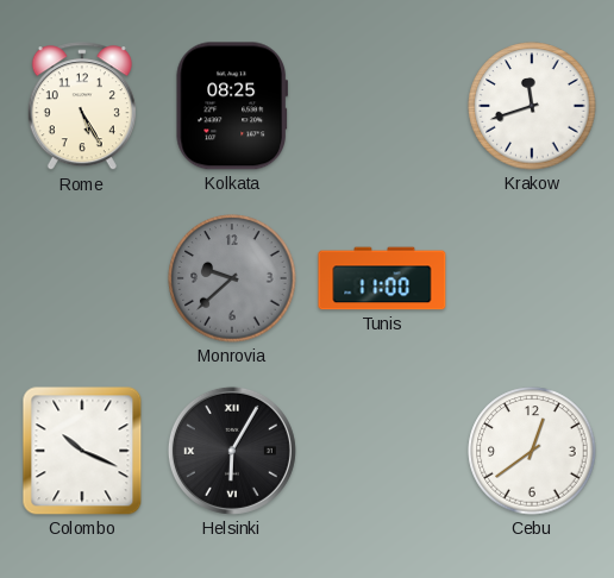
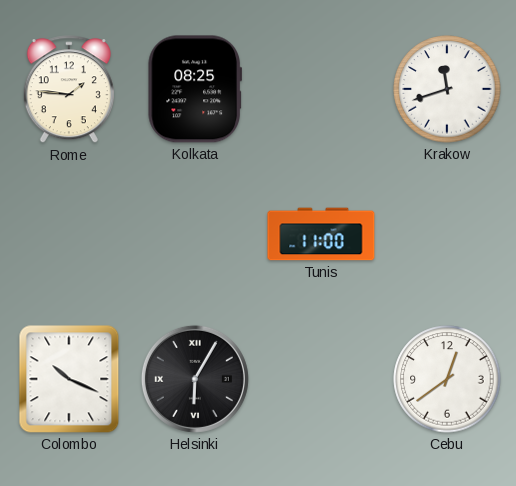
Rome: 5:25 -> 1:46 (69, 90)
Monrovia: 9:38 -> none (232, 278)
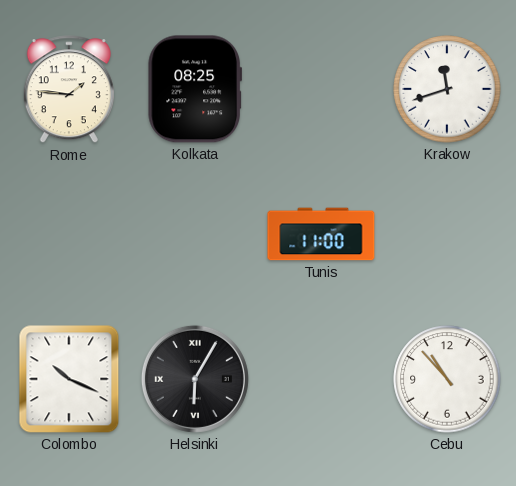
Cebu: 12:39 -> 10:53 (447, 379)
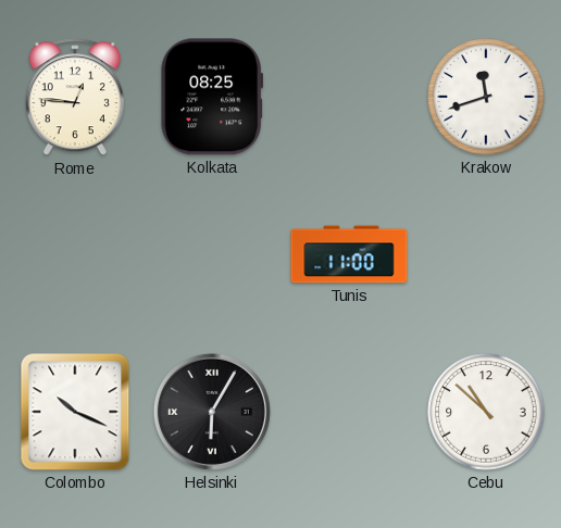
Rome: 1:46 -> 12:46 (75, 98)
Cebu: 10:53 -> 10:52 (486, 412)
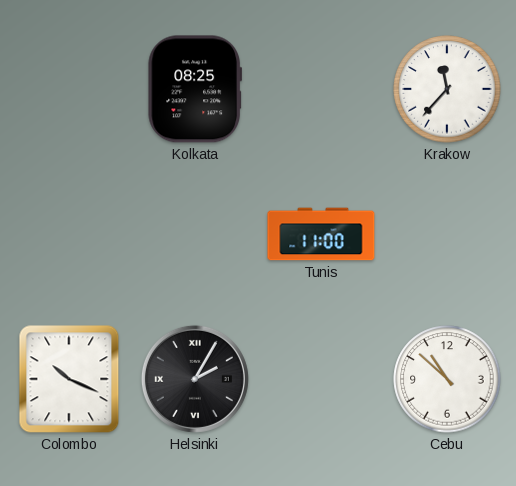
Rome: 12:46 -> none (75, 98)
Krakow: 11:42 -> 11:37 (447, 89)
Helsinki: 6:05 -> 2:05 (195, 379)
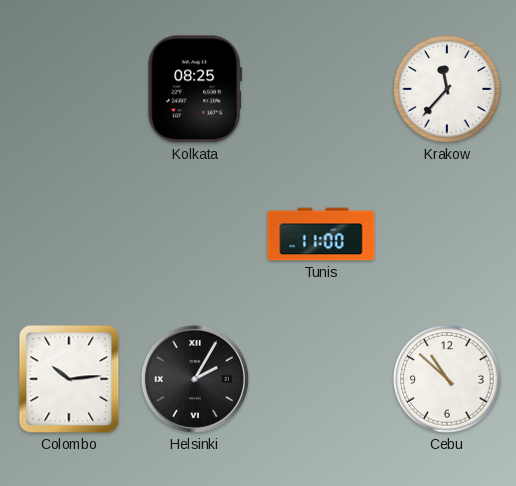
Colombo: 10:19 -> 10:14 (69, 379)
